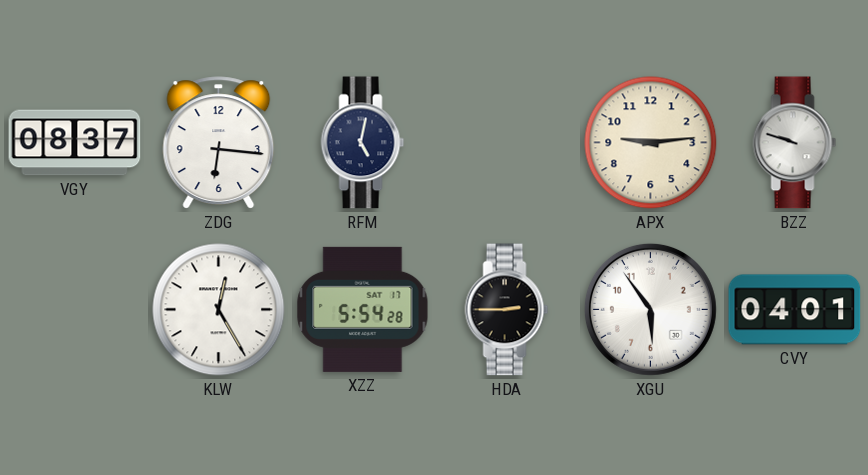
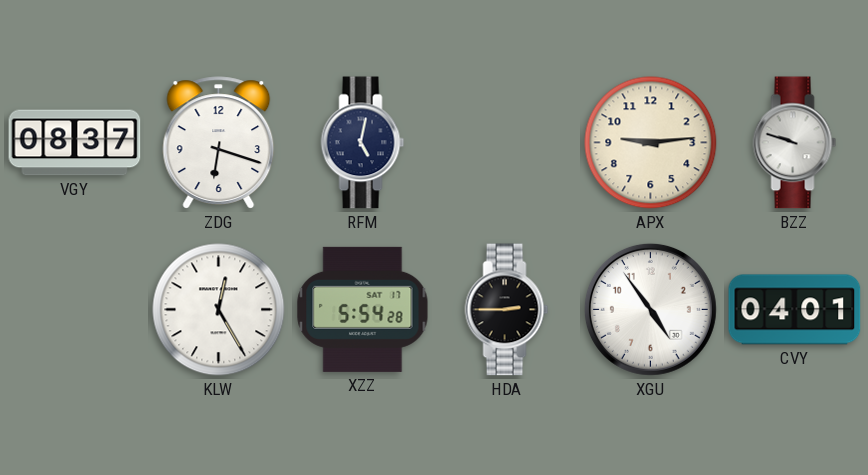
ZDG: 6:16 -> 6:18 (219, 143)
XGU: 5:54 -> 4:54 (650, 309)
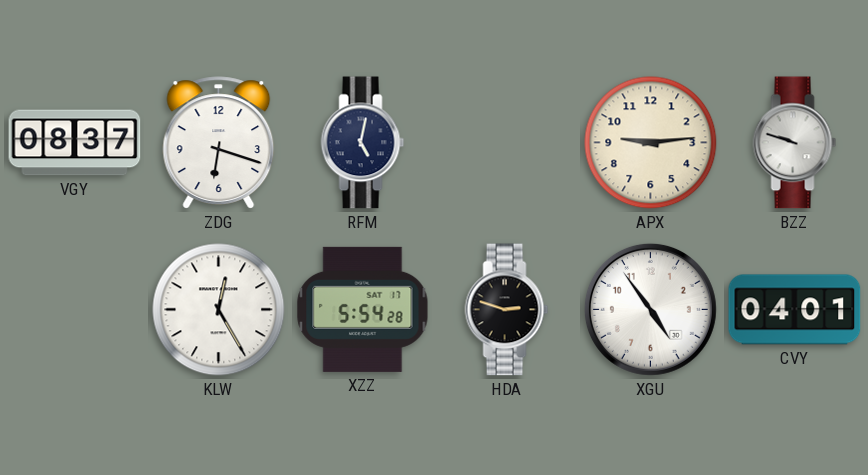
HDA: 2:45 -> 2:48 (507, 310)
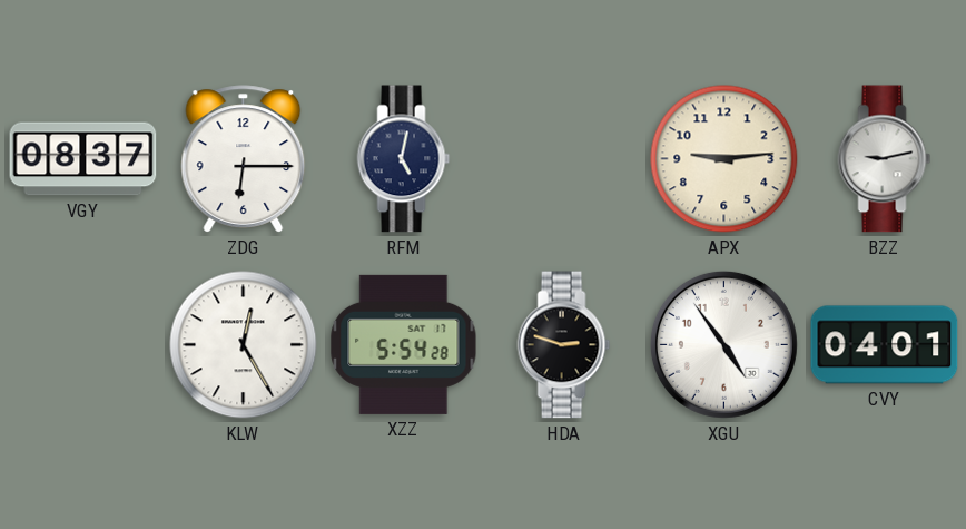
ZDG: 6:18 -> 6:15 (244, 159)
BZZ: 9:48 -> 9:13 (885, 159)
